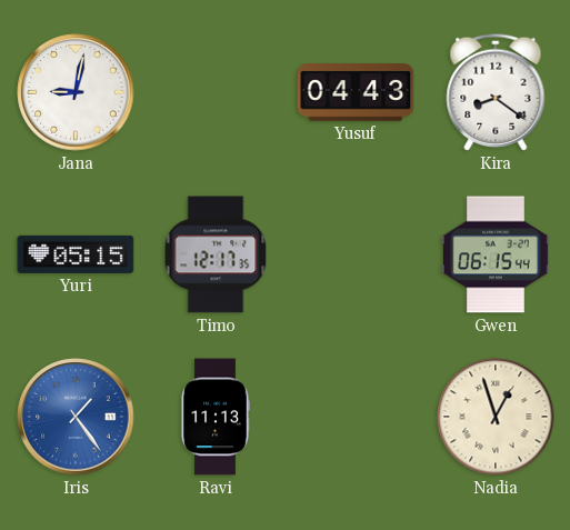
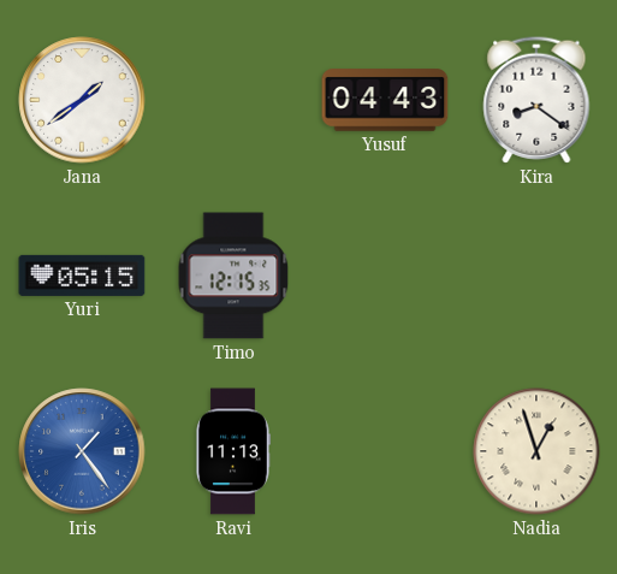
Jana: 9:02 -> 1:39 (82, 100)
Timo: 12:17 -> 12:15 (233, 276)
Gwen: 06:15 -> none (496, 254)
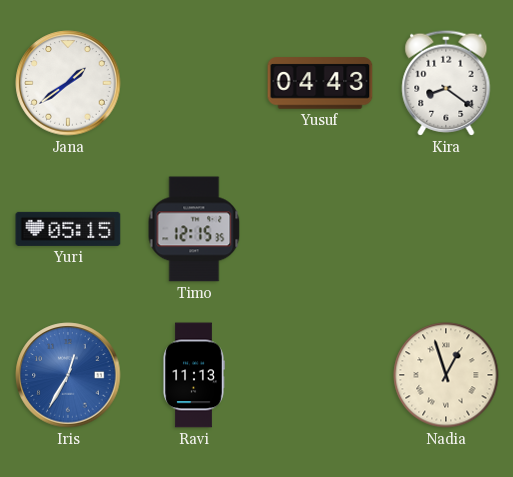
Iris: 1:24 -> 12:35 (68, 375)
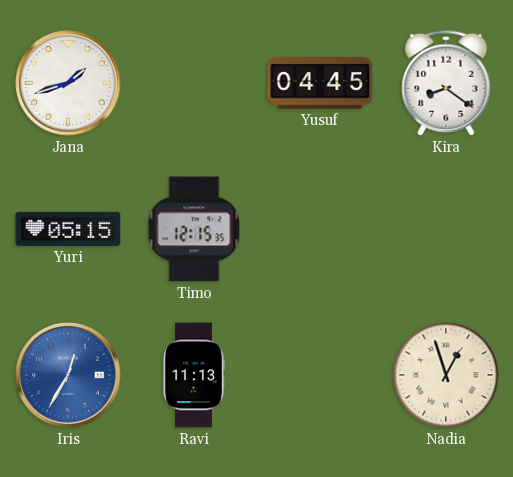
Jana: 1:39 -> 1:42 (68, 83)
Yusuf: 04:43 -> 04:45 (320, 83)
